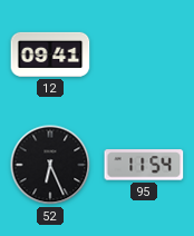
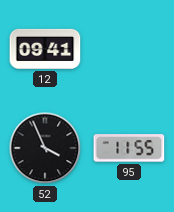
52: 6:26 -> 3:56 (45, 148)
95: 11:54 -> 11:55 (129, 148)
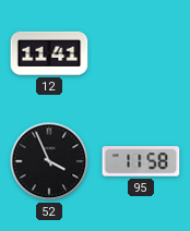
12: 09:41 -> 11:41 (49, 53)
95: 11:55 -> 11:58 (141, 161)
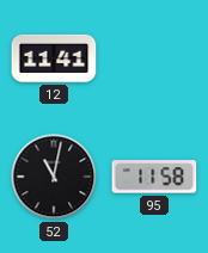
52: 3:56 -> 11:02 (54, 177)
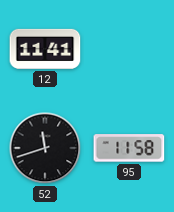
52: 11:02 -> 11:42 (45, 148)
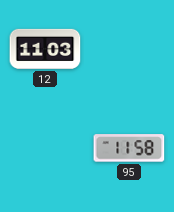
12: 11:41 -> 11:03 (45, 49)
52: 11:42 -> none (45, 148)
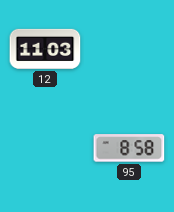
95: 11:58 -> 8:58 (129, 148)
